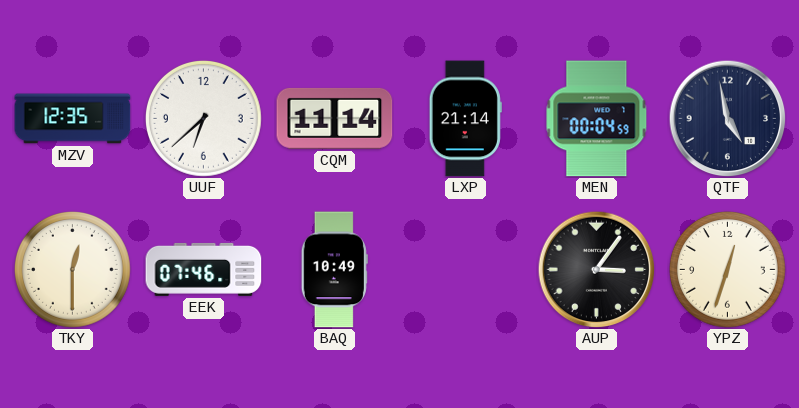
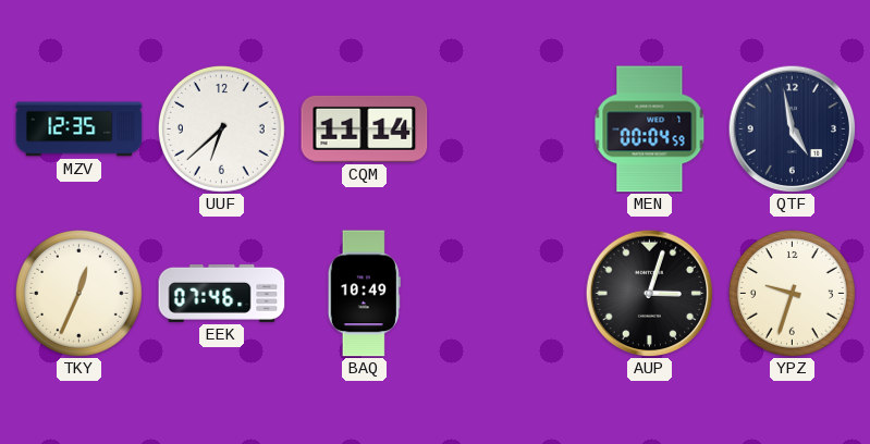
LXP: 21:14 -> none (465, 119)
TKY: 12:30 -> 12:34 (78, 293)
AUP: 3:06 -> 3:03 (649, 293)
YPZ: 12:33 -> 9:33 (792, 293)
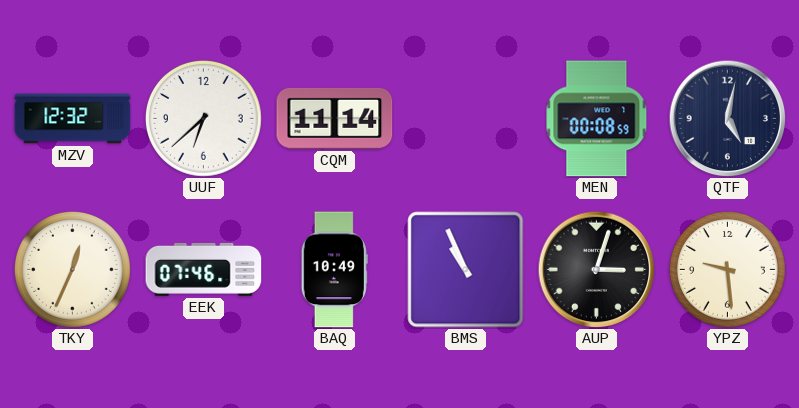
MZV: 12:35 -> 12:32 (73, 119)
MEN: 00:04 -> 00:08 (597, 119)
QTF: 4:58 -> 5:02 (727, 118)
BMS: none -> 10:56 (466, 270)
YPZ: 9:33 -> 9:29 (727, 269)
